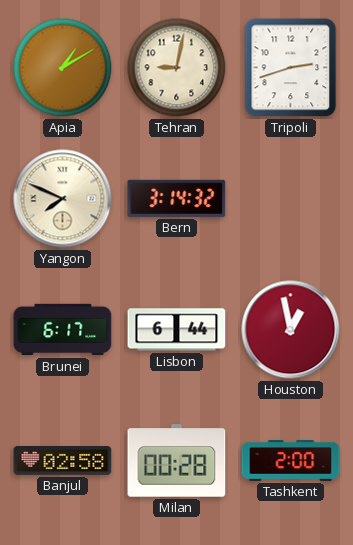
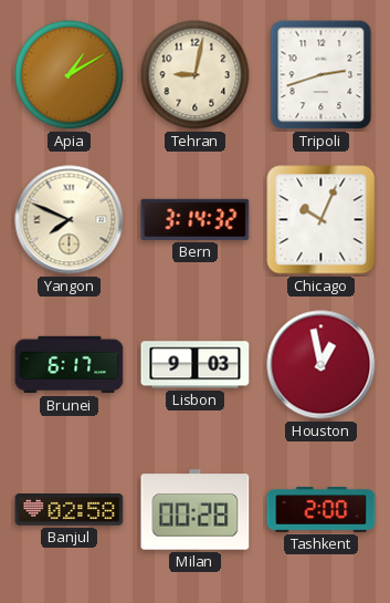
Chicago: none -> 10:04 (322, 220)
Lisbon: 6:44 -> 9:03 (196, 365)
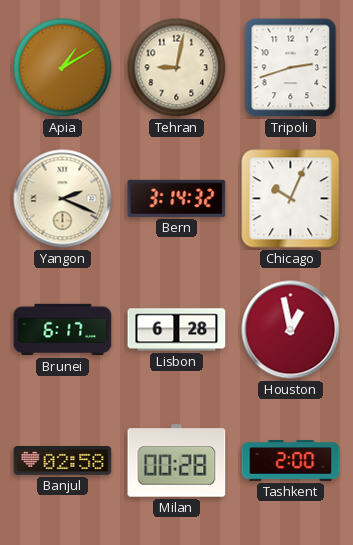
Yangon: 7:49 -> 2:19 (63, 199)
Lisbon: 9:03 -> 6:28 (177, 330)
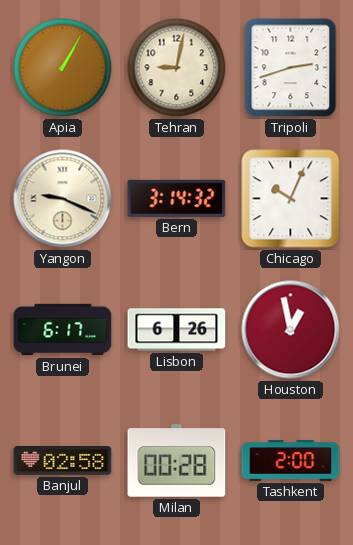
Apia: 1:10 -> 1:05 (63, 68)
Yangon: 2:19 -> 9:19 (63, 199)
Lisbon: 6:28 -> 6:26 (177, 330)
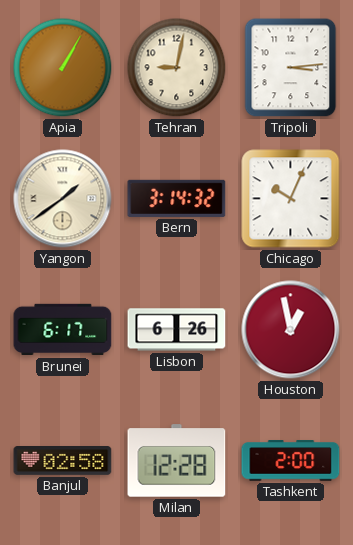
Tripoli: 2:42 -> 3:14 (291, 68)
Yangon: 9:19 -> 1:39 (63, 199)
Milan: 00:28 -> 12:28 (177, 461)
